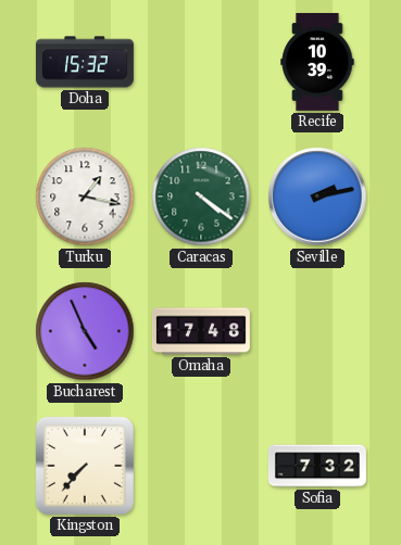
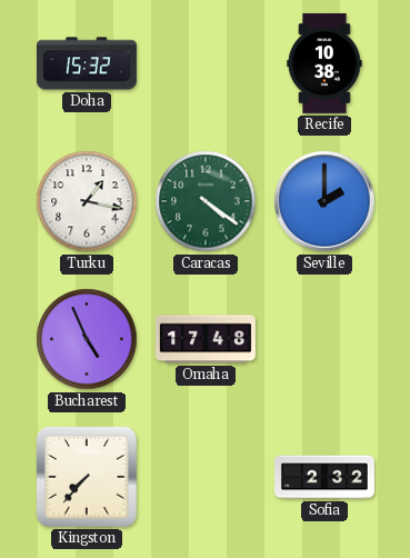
Recife: 10:39 -> 10:38 (324, 63)
Seville: 2:13 -> 2:00 (324, 201)
Sofia: 7:32 -> 2:32 (324, 477)
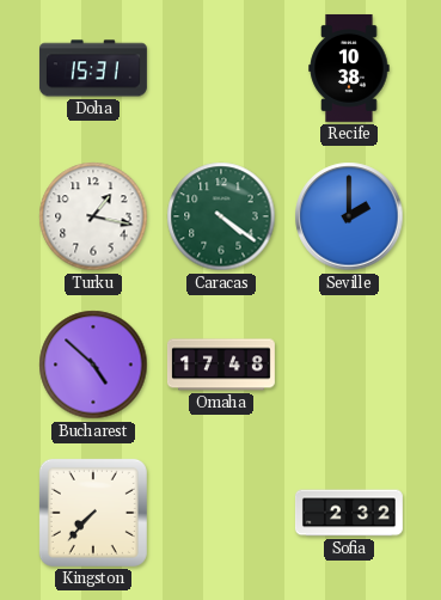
Doha: 15:32 -> 15:31 (93, 68)
Bucharest: 4:56 -> 4:52 (93, 365)
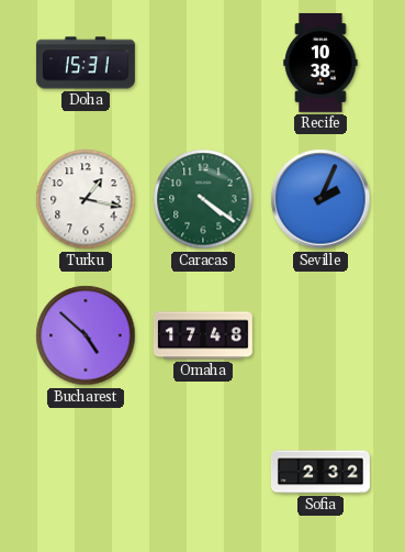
Seville: 2:00 -> 2:04 (320, 199)
Kingston: 7:37 -> none (93, 513)
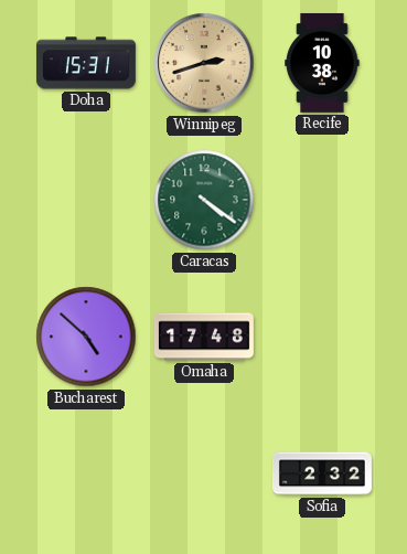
Winnipeg: none -> 2:42 (204, 63)
Turku: 1:17 -> none (86, 199)
Seville: 2:04 -> none (320, 199)
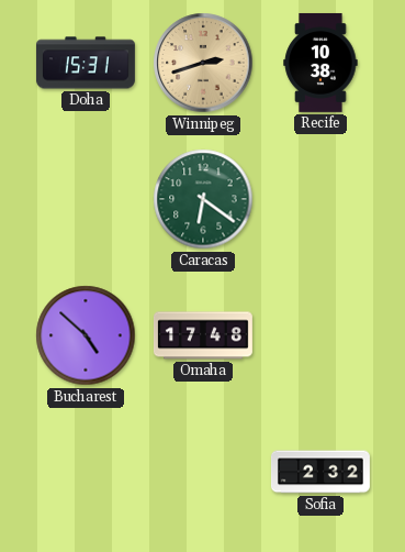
Caracas: 4:21 -> 6:21 (203, 199)
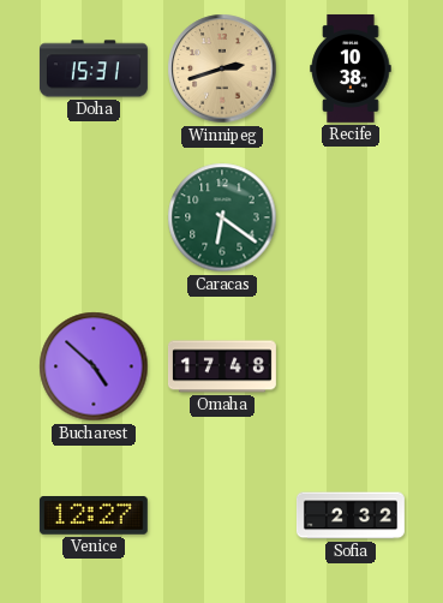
Venice: none -> 12:27 (94, 517)
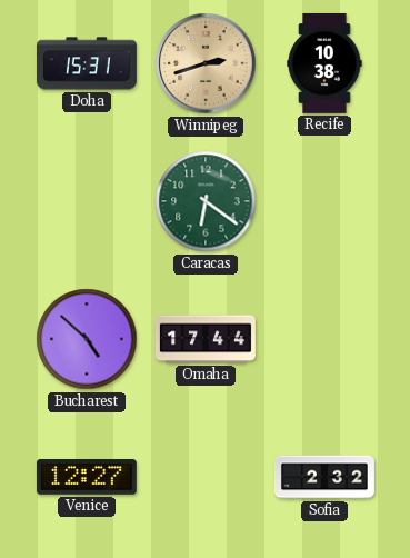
Omaha: 17:48 -> 17:44 (206, 339)
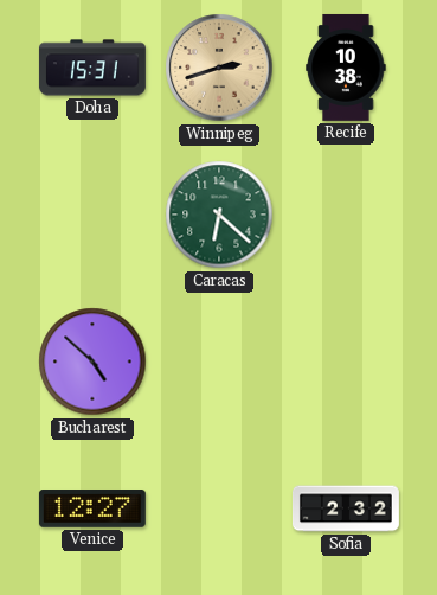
Caracas: 6:21 -> 6:22 (219, 215)
Omaha: 17:44 -> none (206, 339)
